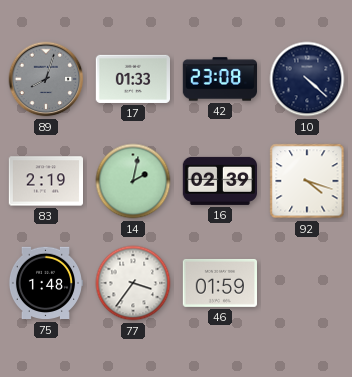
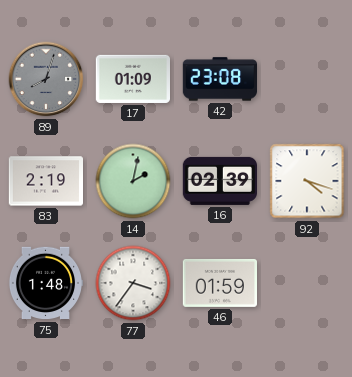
17: 01:33 -> 01:09 (132, 79)
10: 4:22 -> none (307, 79)
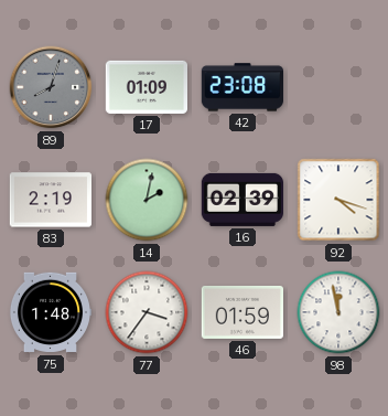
98: none -> 11:58 (338, 312)
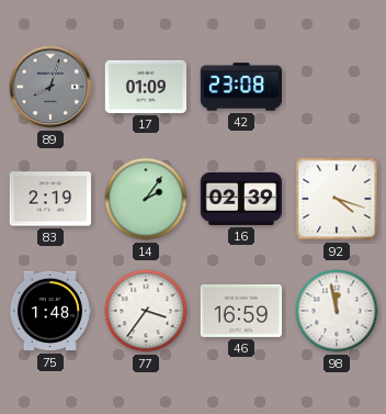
14: 2:02 -> 2:06 (146, 199)
46: 01:59 -> 16:59 (240, 311)
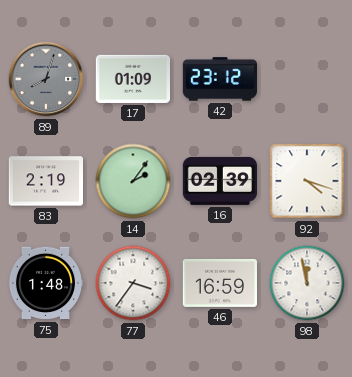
42: 23:08 -> 23:12 (219, 79)
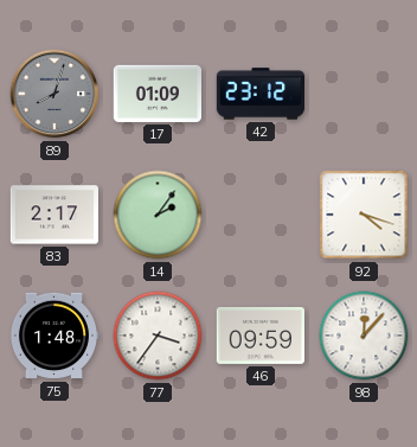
83: 2:19 -> 2:17 (53, 215)
16: 02:39 -> none (219, 181)
46: 16:59 -> 09:59 (259, 336)
98: 11:58 -> 12:07 (364, 336)
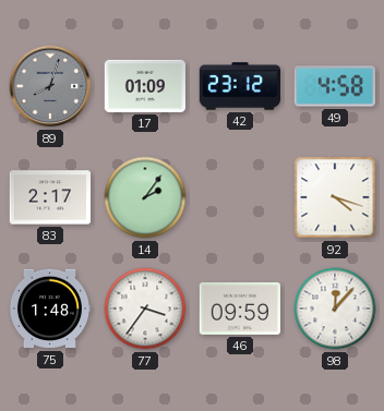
49: none -> 4:58 (335, 86)
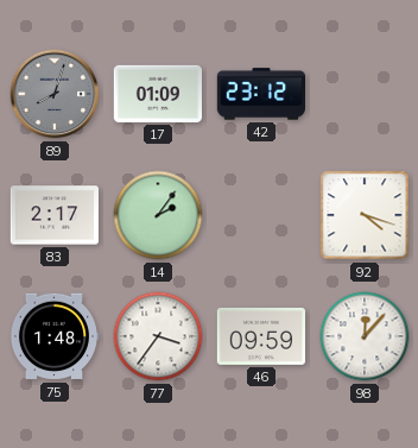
49: 4:58 -> none (335, 86)
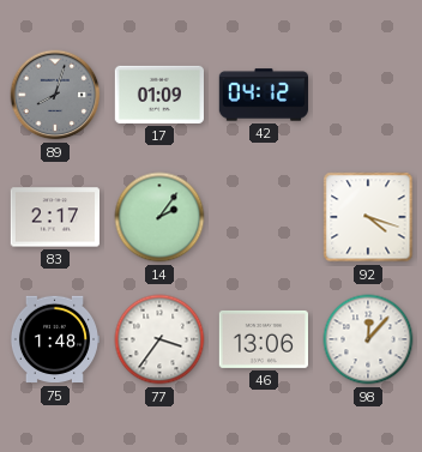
42: 23:12 -> 04:12 (263, 95)
46: 09:59 -> 13:06 (263, 339)
